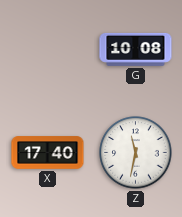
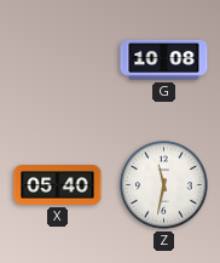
X: 17:40 -> 05:40 (58, 185)
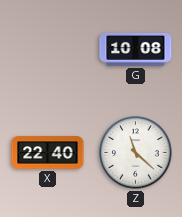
X: 05:40 -> 22:40 (48, 153)
Z: 11:32 -> 11:22 (136, 153)
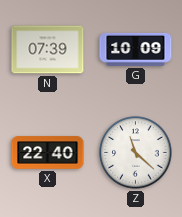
N: none -> 07:39 (48, 50)
G: 10:08 -> 10:09 (136, 49)
